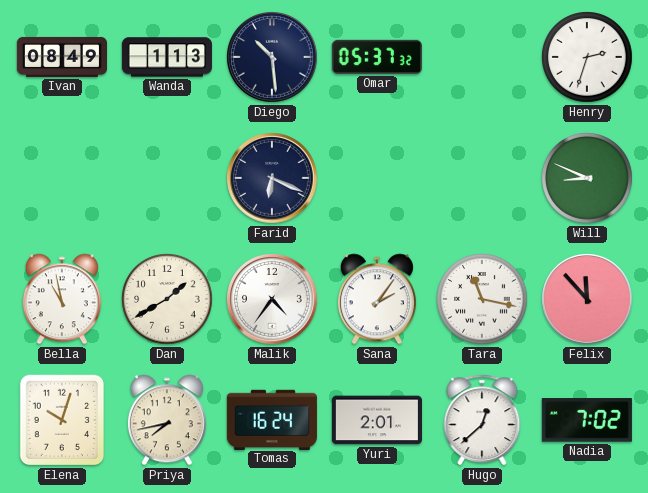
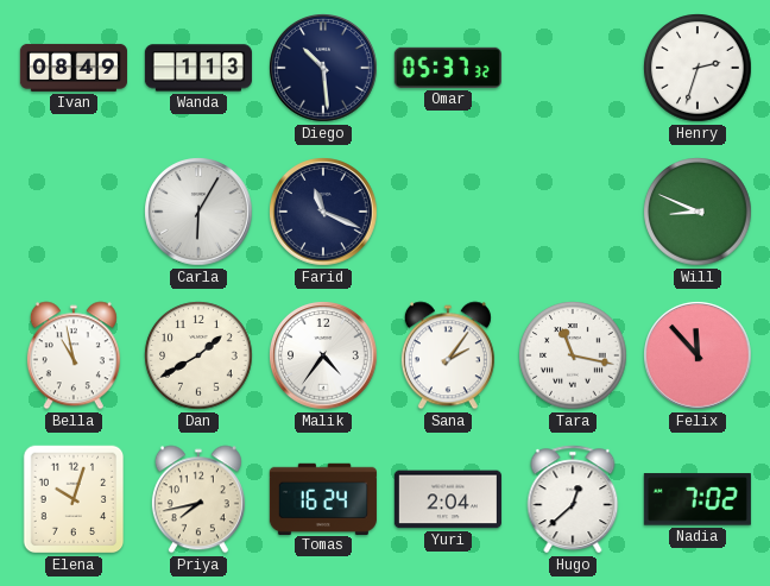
Carla: none -> 6:05 (198, 212)
Farid: 6:19 -> 11:19 (323, 212)
Yuri: 2:01 -> 2:04 (448, 499)
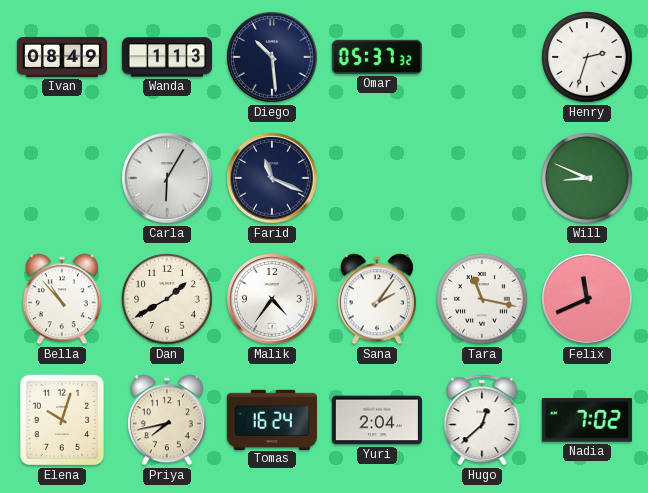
Bella: 10:58 -> 10:53 (62, 299)
Felix: 11:53 -> 11:41 (587, 299)
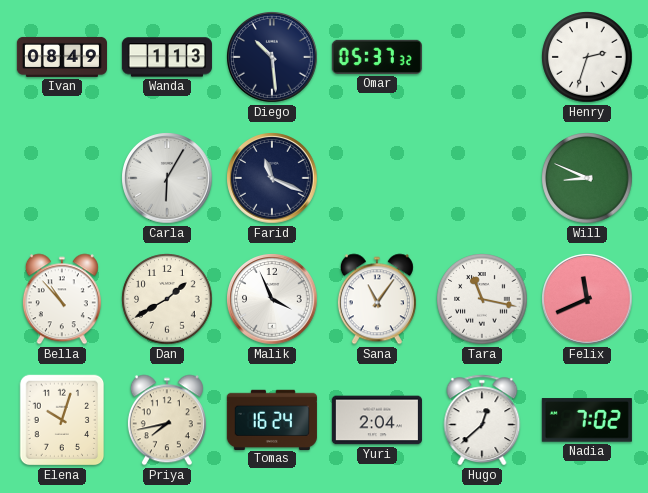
Malik: 4:36 -> 3:56 (272, 299)
Sana: 2:06 -> 11:06 (377, 299)
